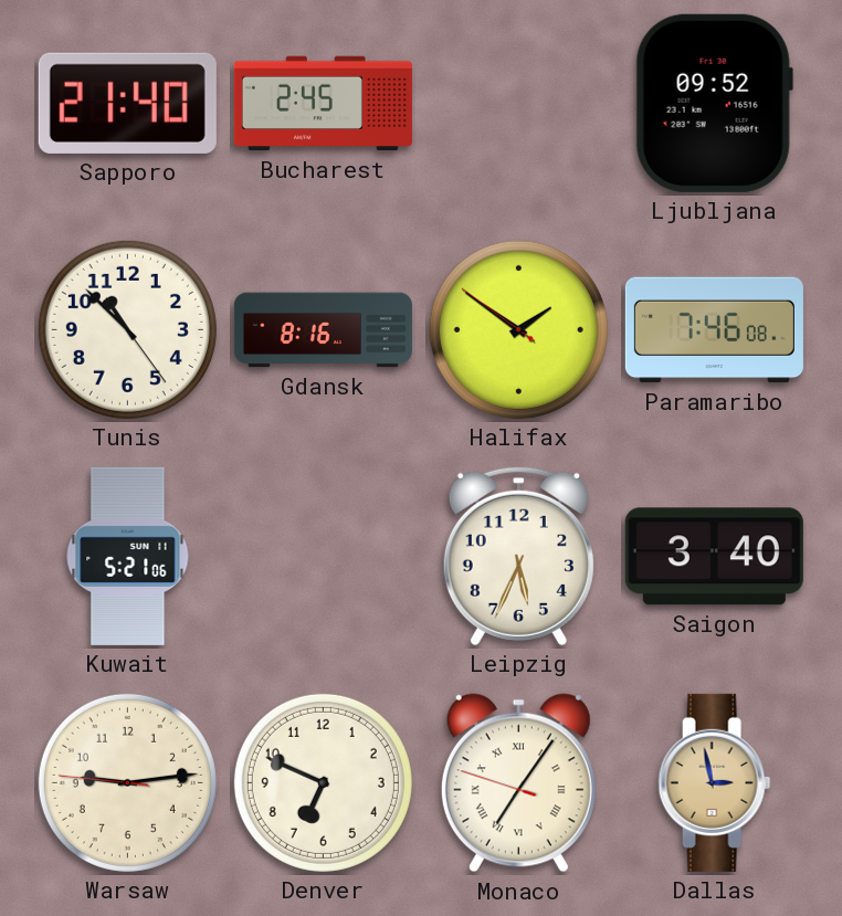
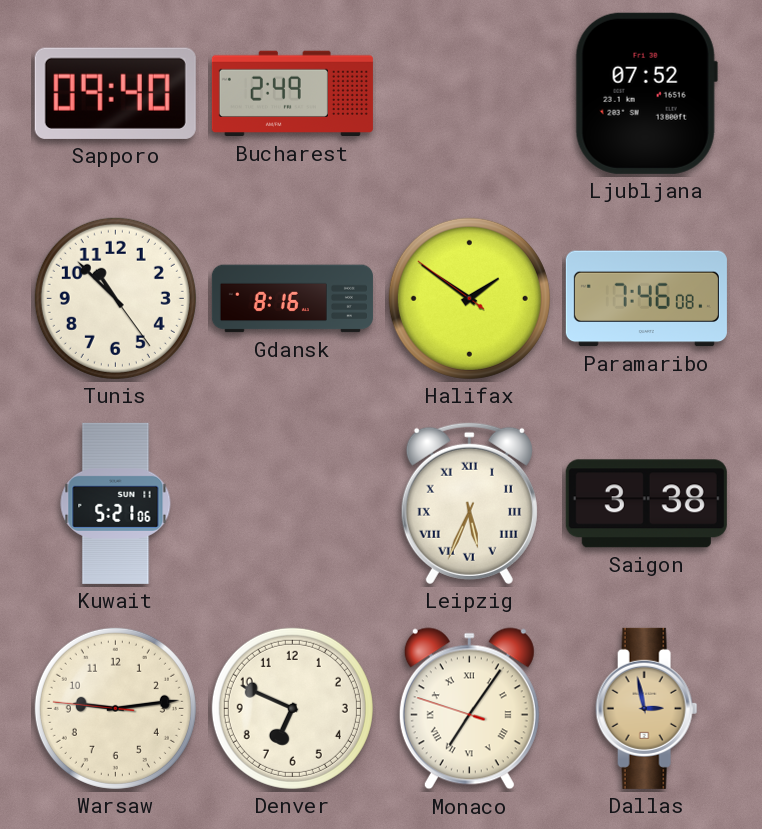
Sapporo: 21:40 -> 09:40 (115, 93)
Bucharest: 2:45 -> 2:49 (292, 94)
Ljubljana: 09:52 -> 07:52 (646, 93)
Leipzig numerals: Arabic -> Roman (469, 503)
Saigon: 3:40 -> 3:38 (646, 504)
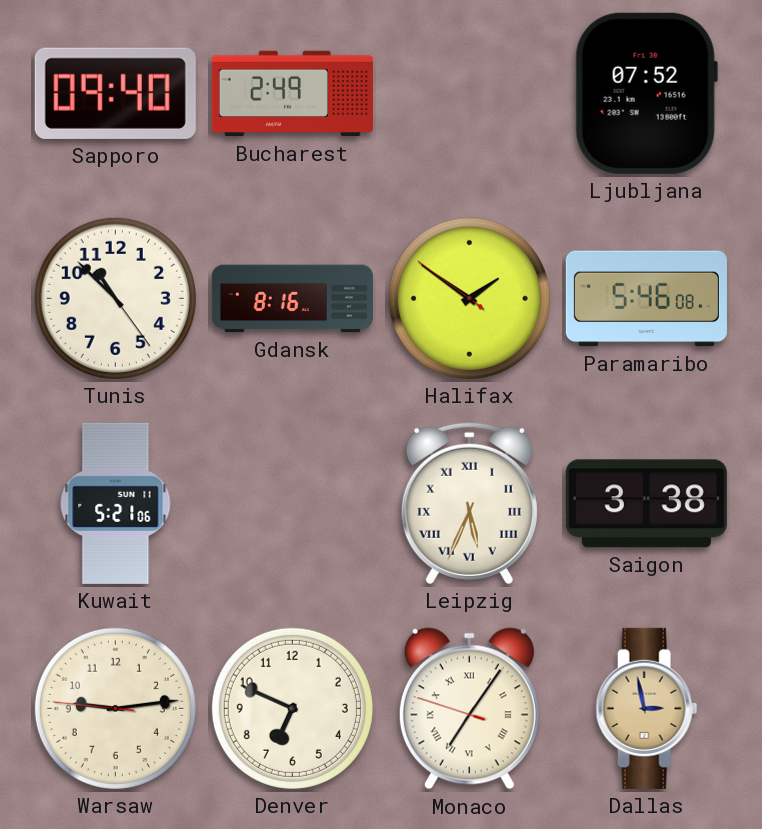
Paramaribo: 7:46 -> 5:46 (646, 299)
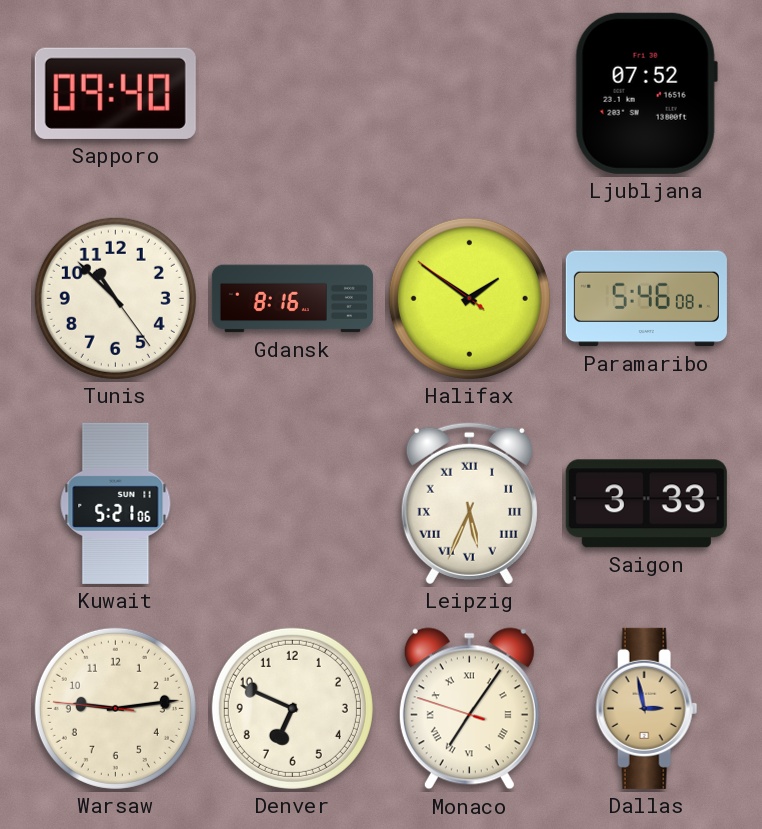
Bucharest: 2:49 -> none (292, 94)
Saigon: 3:38 -> 3:33 (646, 504)
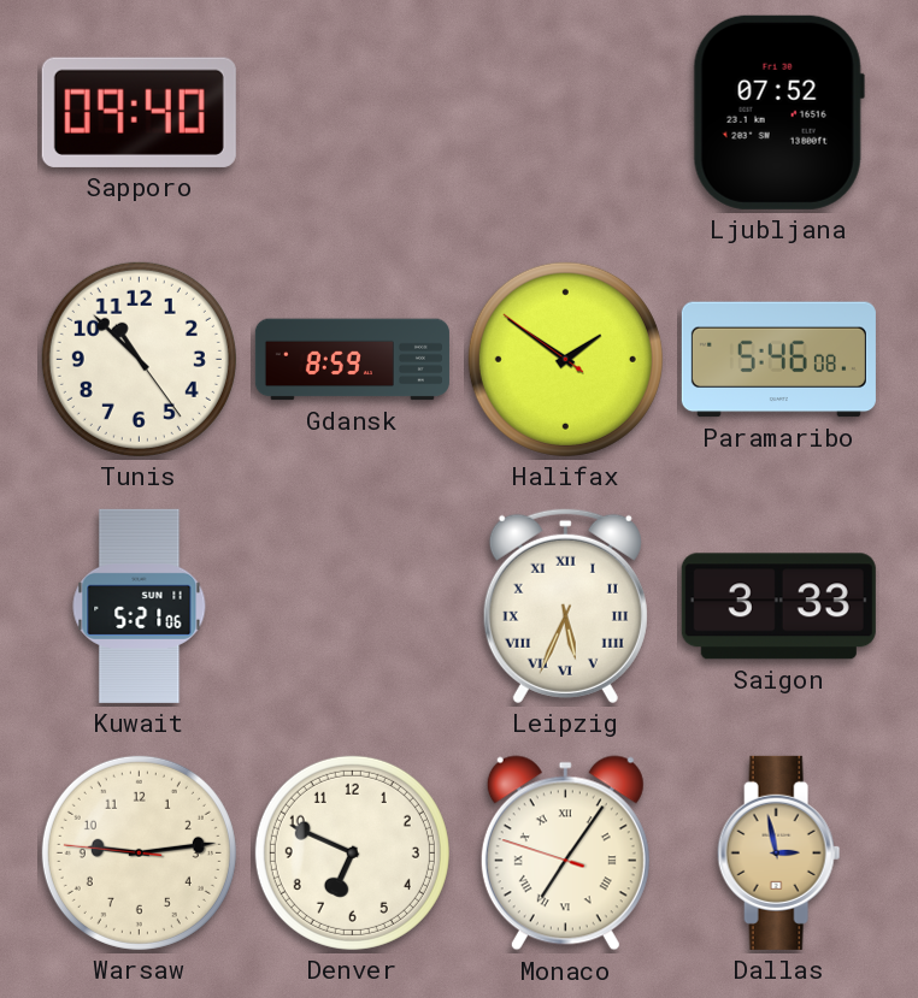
Gdansk: 8:16 -> 8:59 (352, 360)
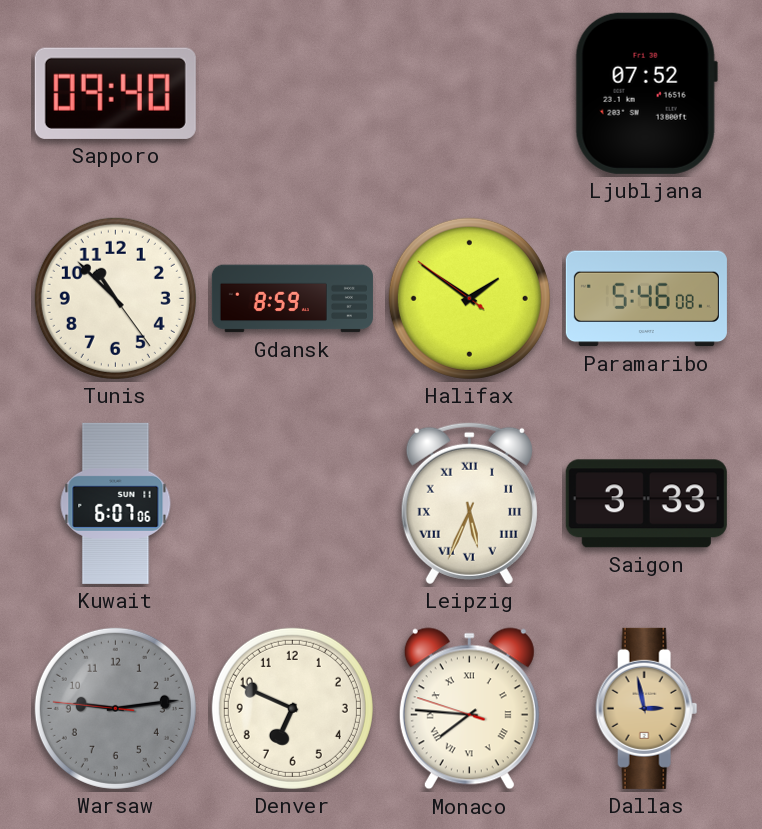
Kuwait: 5:21 -> 6:07 (116, 503)
Warsaw dial: cream -> grey (115, 708)
Monaco: 7:05 -> 7:45 (469, 709)
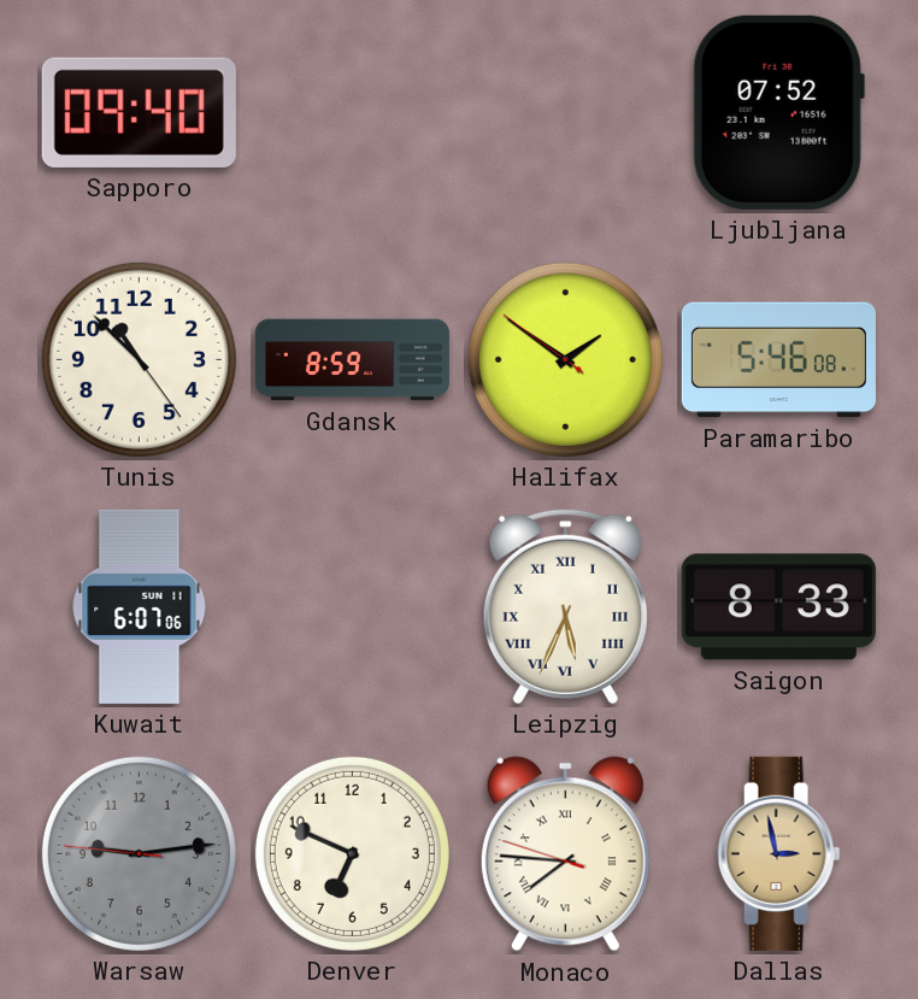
Saigon: 3:33 -> 8:33 (778, 607)
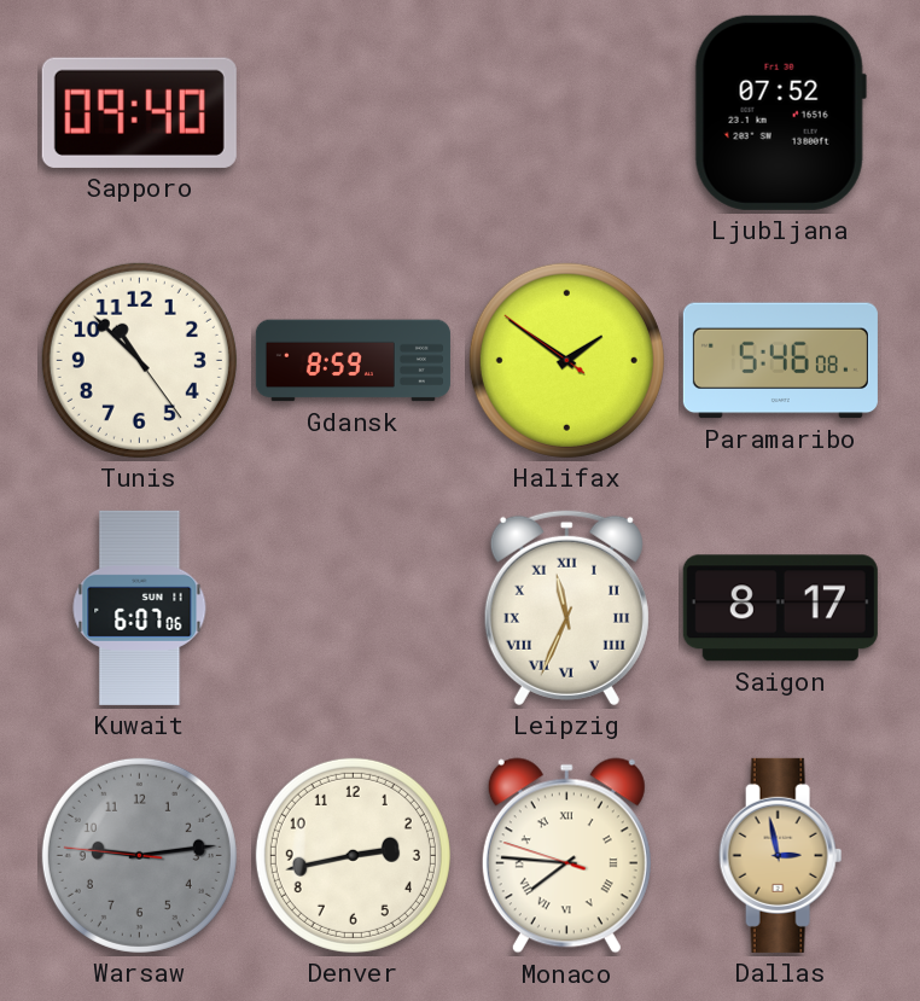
Leipzig: 5:34 -> 11:34 (566, 607)
Saigon: 8:33 -> 8:17 (780, 609)
Denver: 6:49 -> 2:43 (353, 855)
